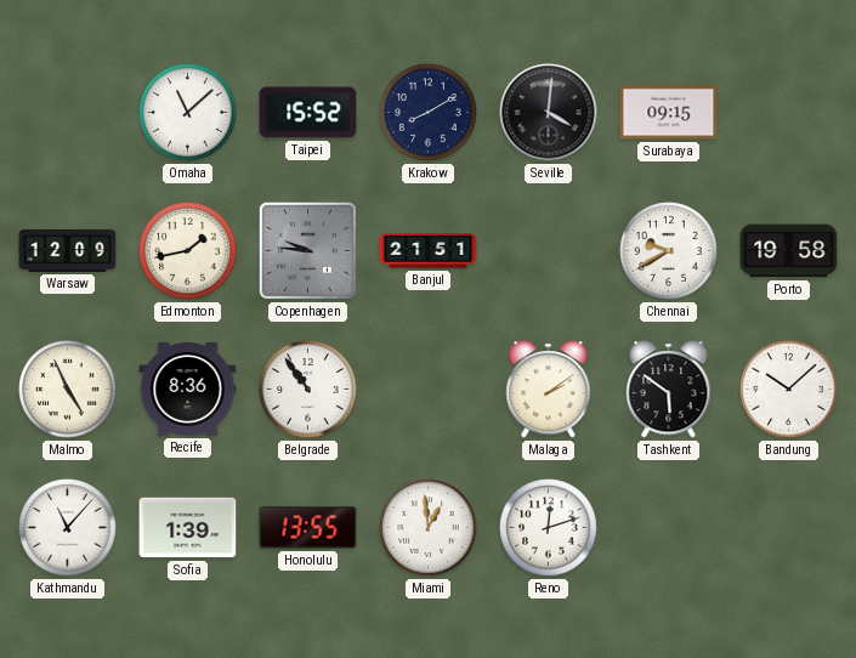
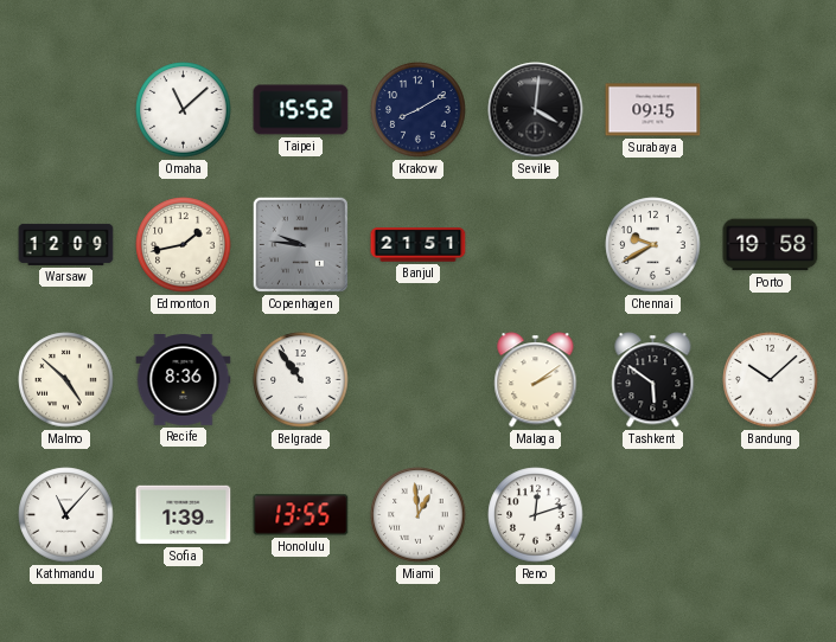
Malmo: 4:56 -> 4:52 (66, 380)
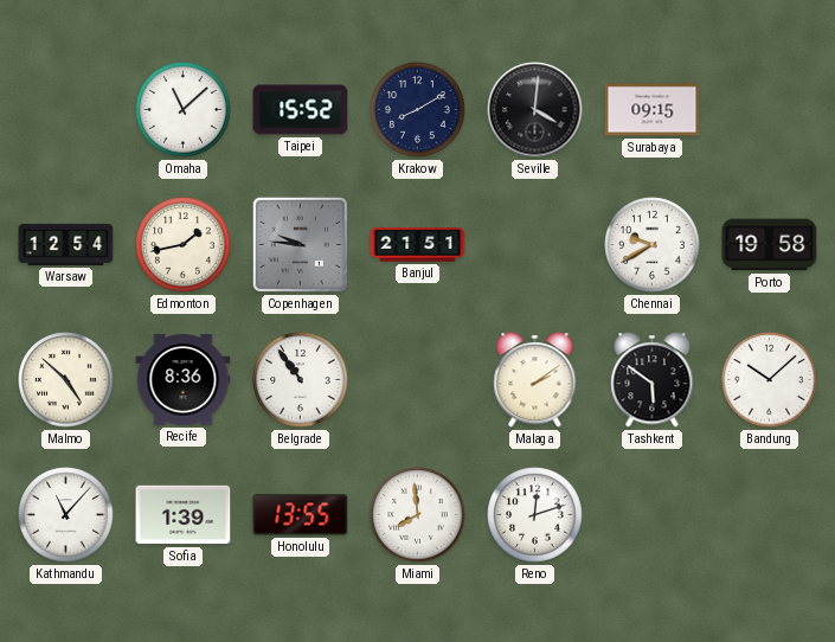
Warsaw: 12:09 -> 12:54 (66, 244)
Miami: 12:59 -> 7:59 (418, 515)
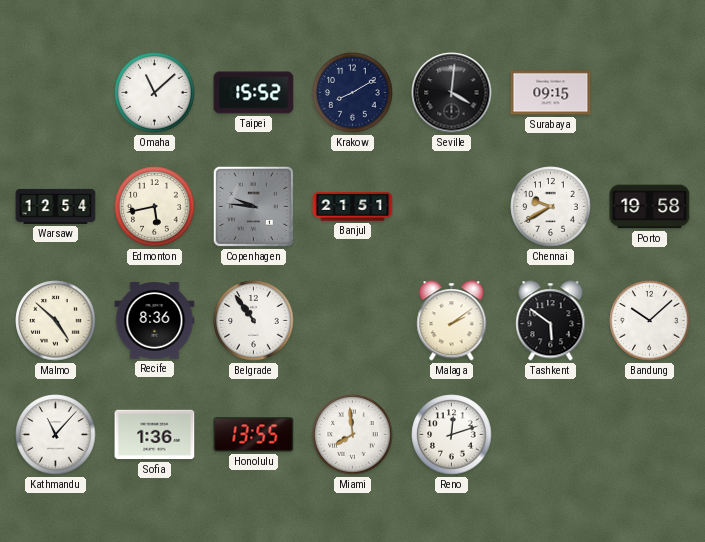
Edmonton: 1:43 -> 5:43 (155, 207)
Sofia: 1:39 -> 1:36 (155, 435)
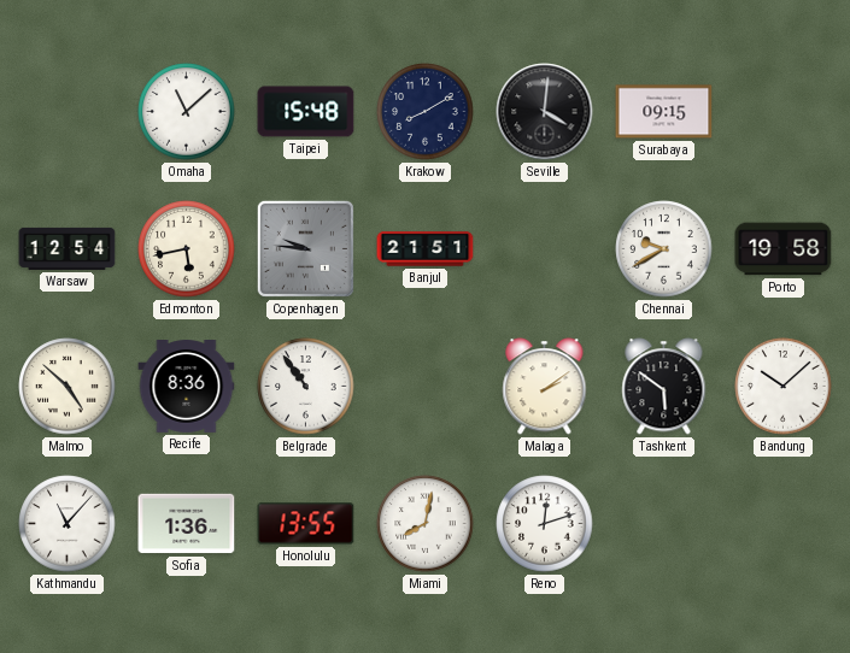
Taipei: 15:52 -> 15:48 (306, 112)
Miami: 7:59 -> 8:02 (426, 524)
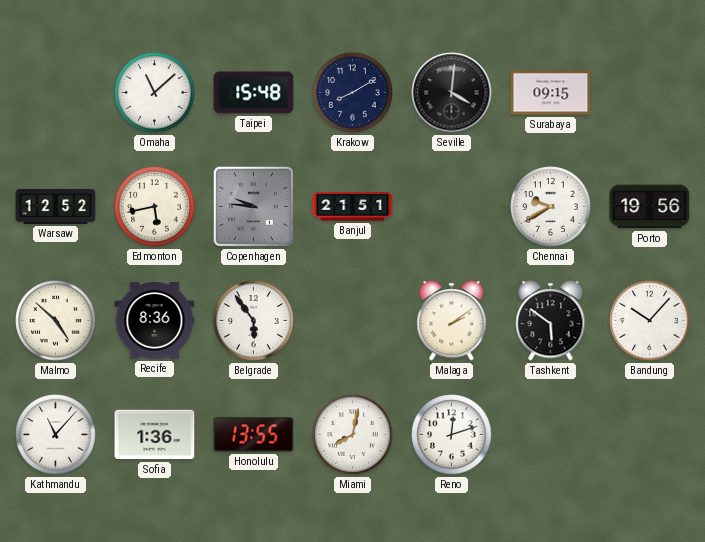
Warsaw: 12:54 -> 12:52 (56, 206)
Porto: 19:58 -> 19:56 (650, 207)
Belgrade: 10:54 -> 5:54 (254, 321)
Bandung: 10:08 -> 10:07 (650, 321)
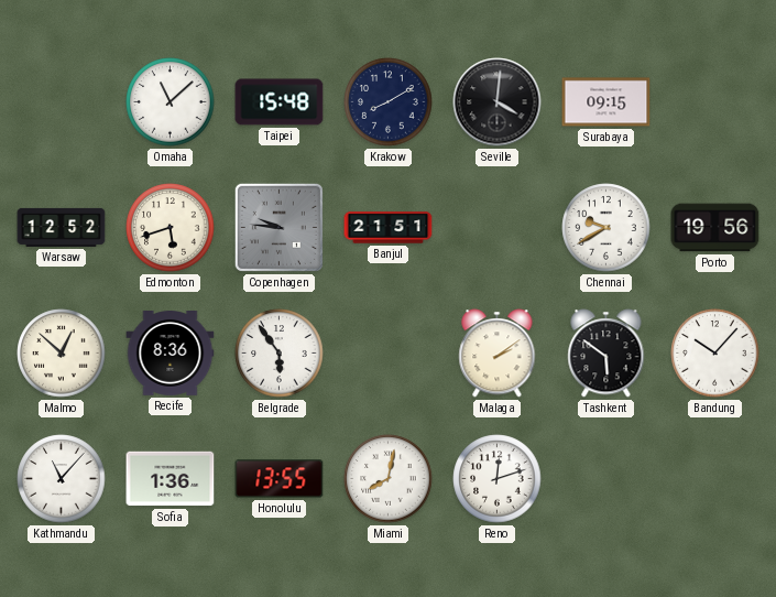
Edmonton: 5:43 -> 5:42 (171, 228)
Malmo: 4:52 -> 12:52 (62, 354)
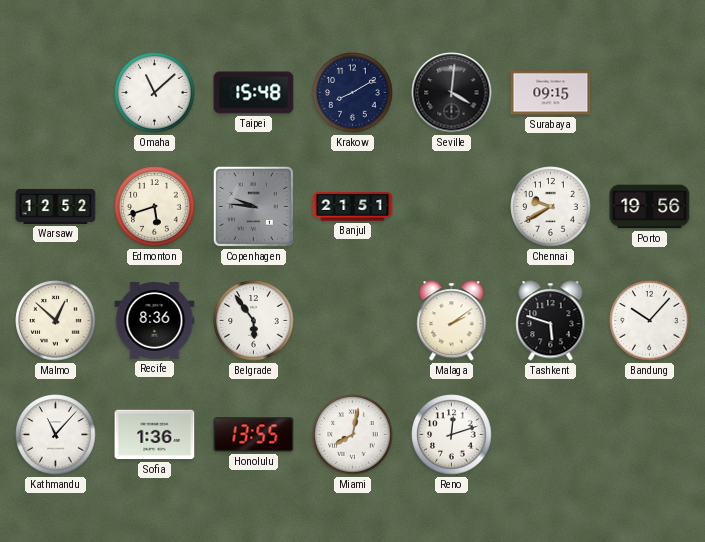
Tashkent: 5:51 -> 5:48 (551, 321)
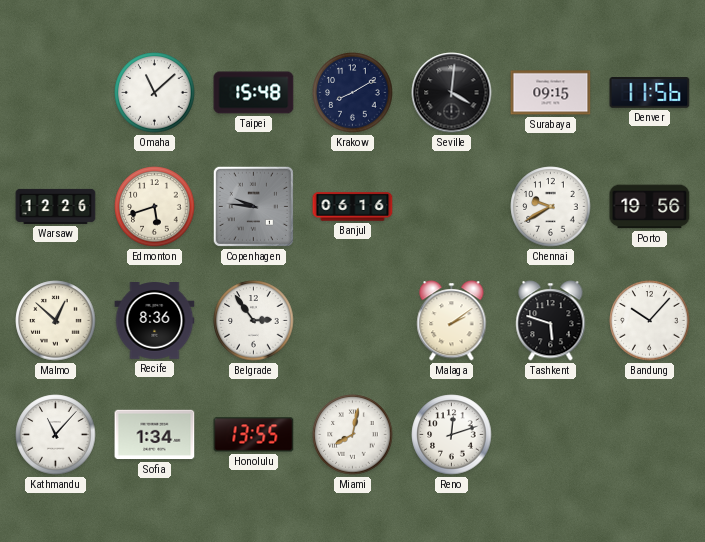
Denver: none -> 11:56 (650, 93)
Warsaw: 12:52 -> 12:26 (56, 206)
Banjul: 21:51 -> 06:16 (353, 207)
Belgrade: 5:54 -> 2:54 (254, 321)
Sofia: 1:36 -> 1:34 (155, 435)
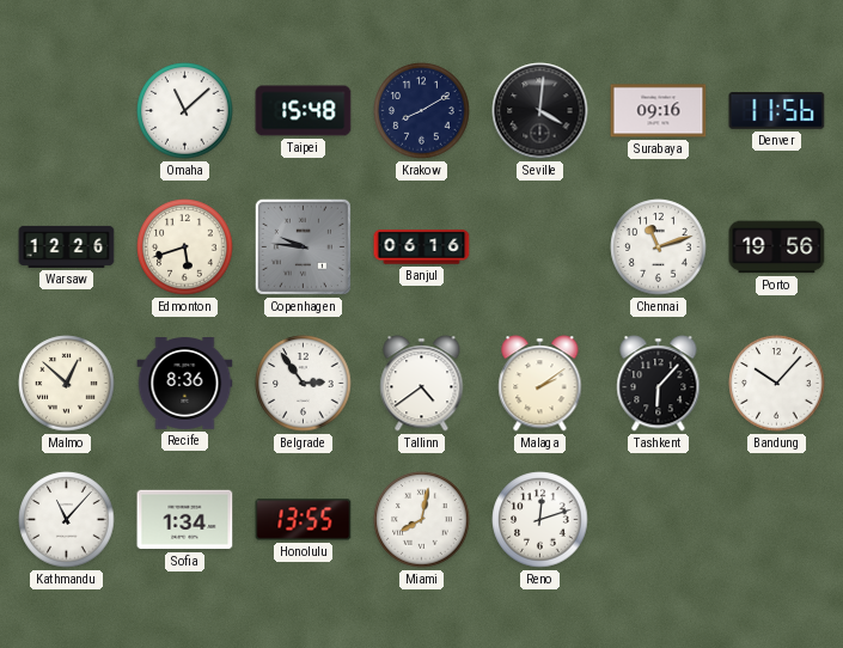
Surabaya: 09:15 -> 09:16 (659, 111)
Chennai: 9:40 -> 11:12 (659, 247)
Tallinn: none -> 4:39 (422, 384)
Tashkent: 5:48 -> 6:07 (659, 384)
